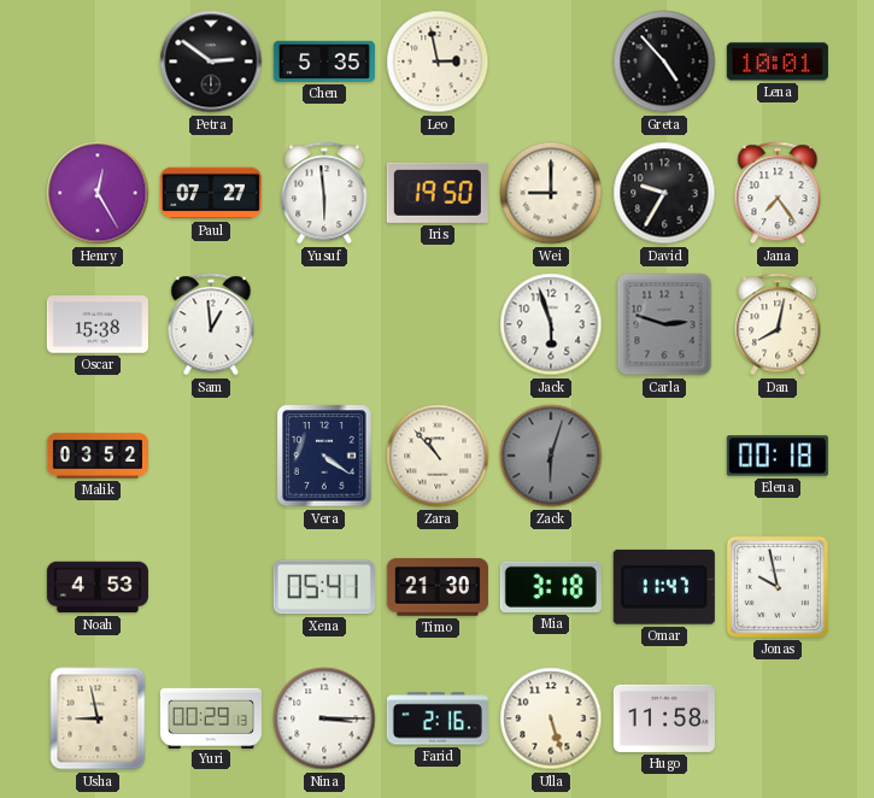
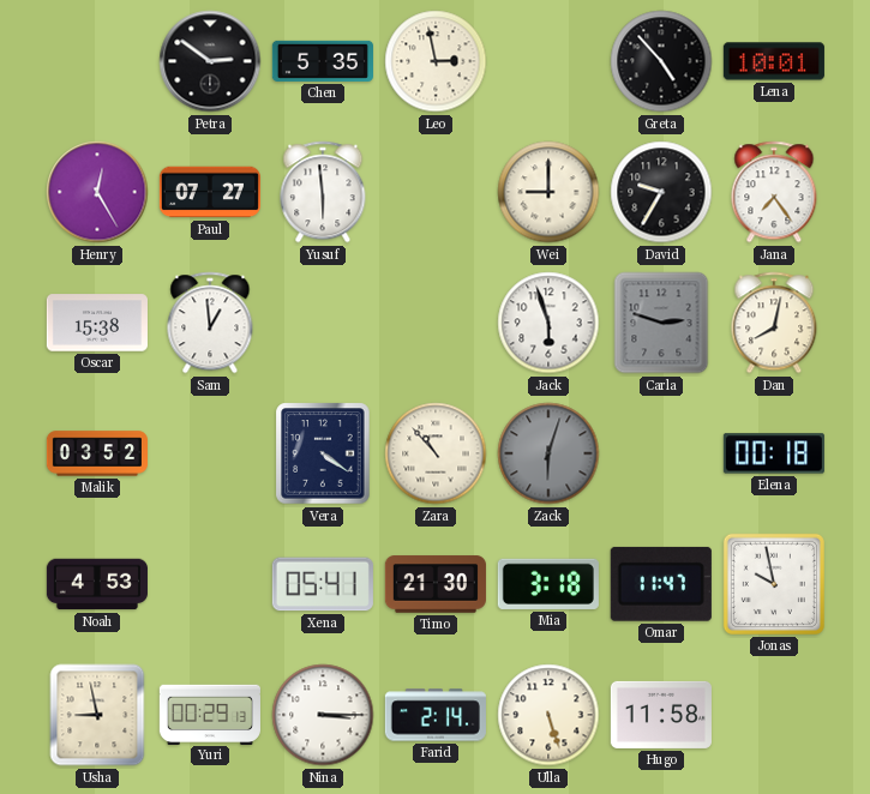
Iris: 19:50 -> none (438, 193)
Farid: 2:16 -> 2:14 (436, 715)
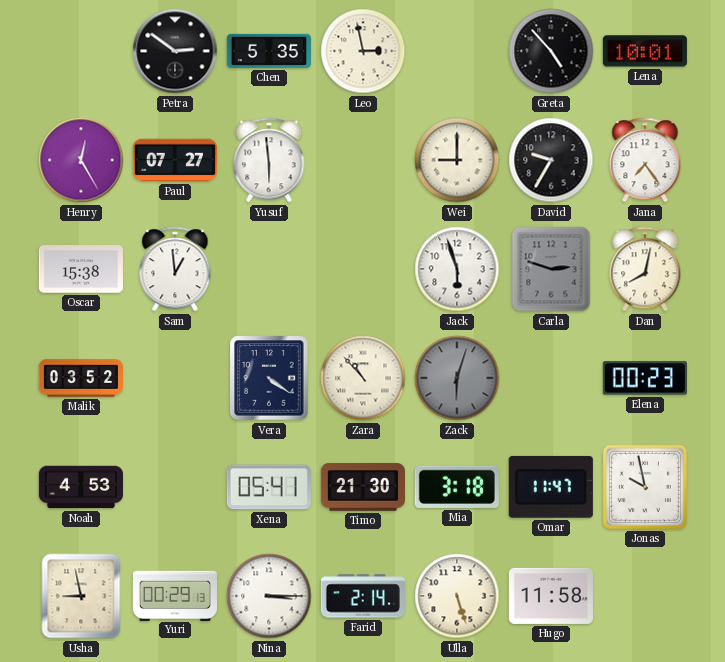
Elena: 00:18 -> 00:23 (645, 378)
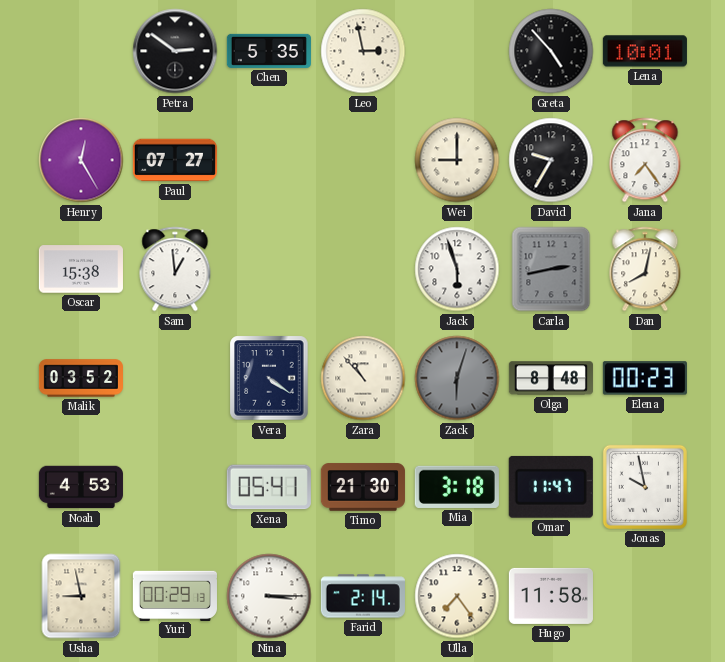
Yusuf: 5:59 -> none (269, 160)
Carla: 2:48 -> 2:43 (551, 269)
Olga: none -> 8:48 (551, 378)
Ulla: 5:27 -> 7:24 (457, 596)
